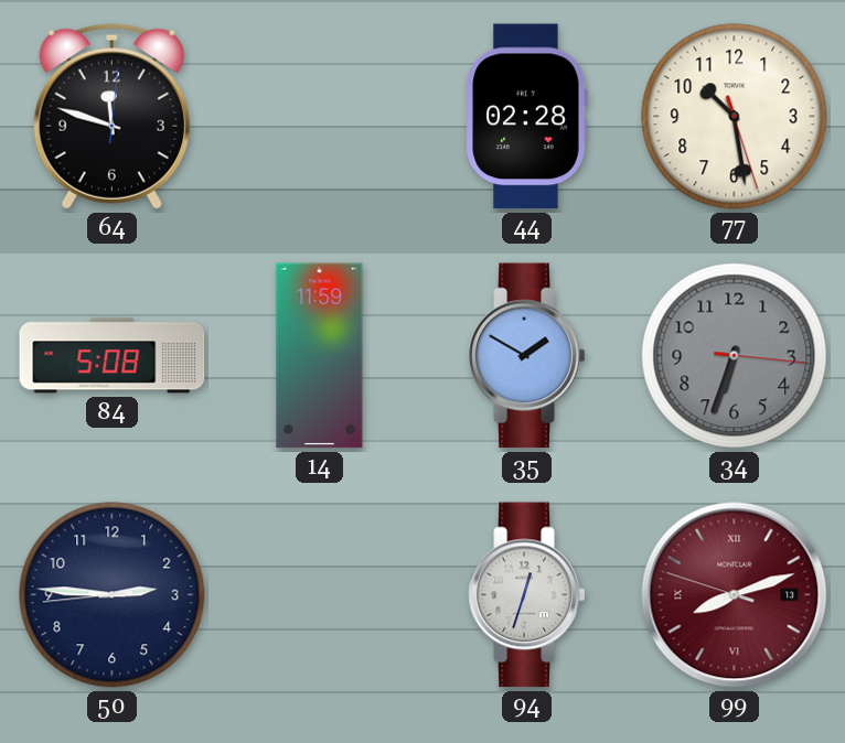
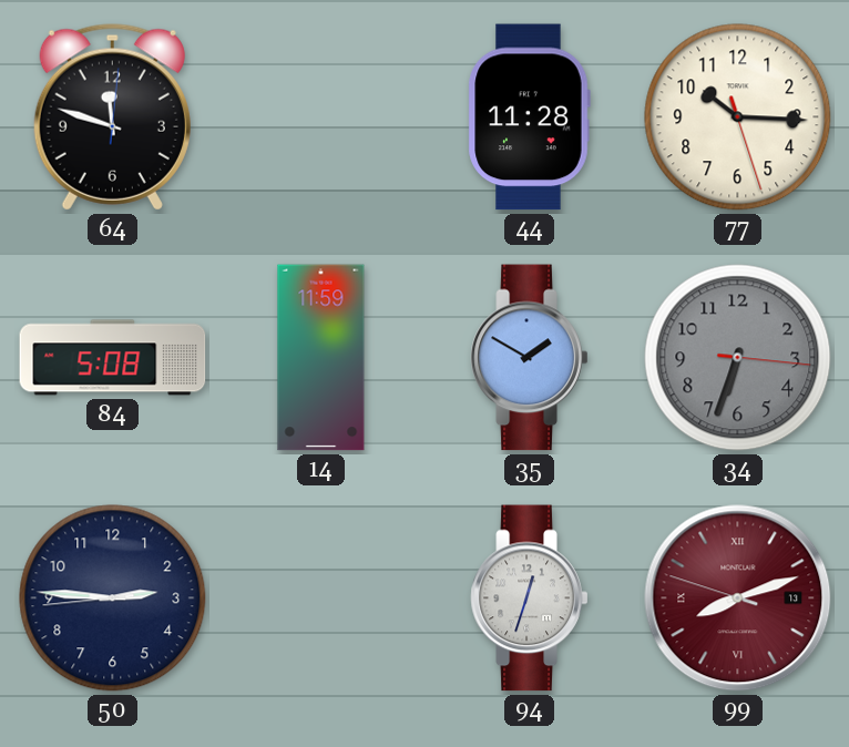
44: 02:28 -> 11:28 (529, 117)
77: 10:28 -> 10:15 (738, 117)
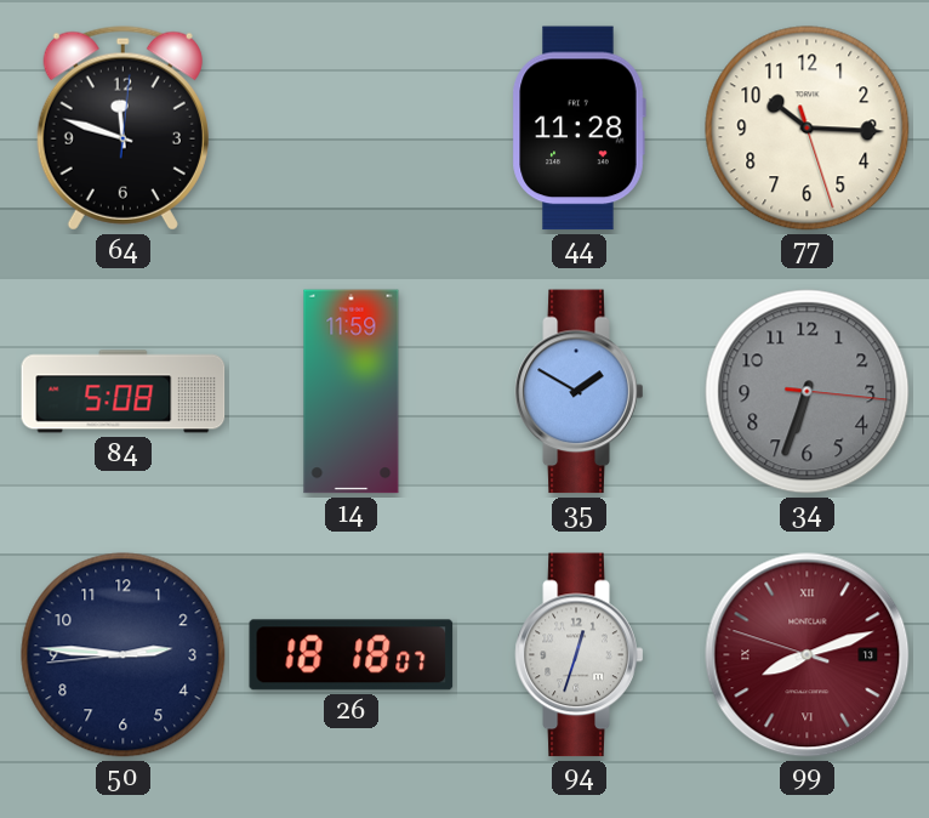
26: none -> 18:18 (352, 655)
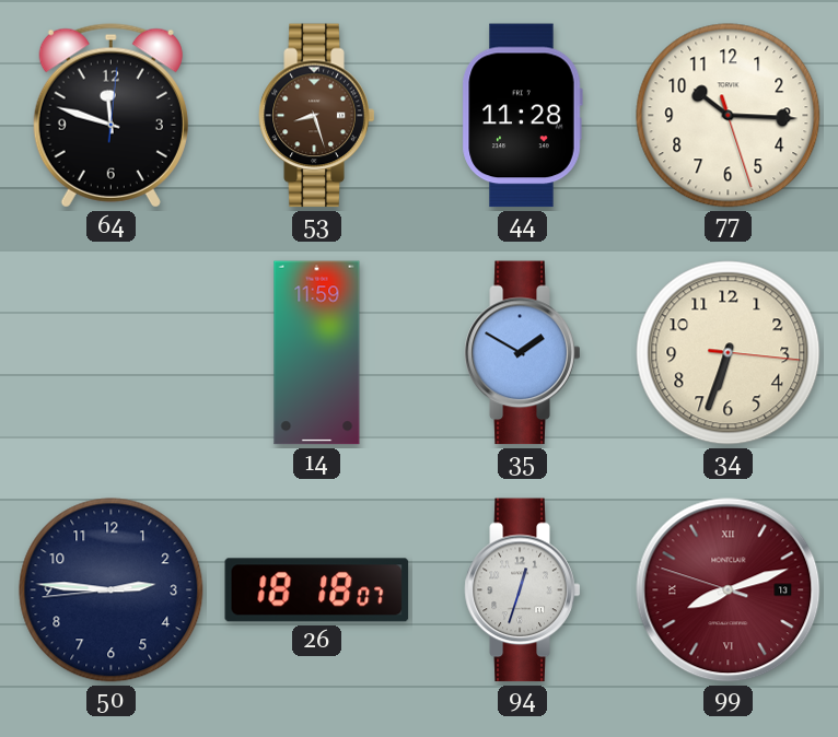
53: none -> 8:27 (317, 116)
84: 5:08 -> none (124, 392)
34 dial: grey -> cream (729, 353)
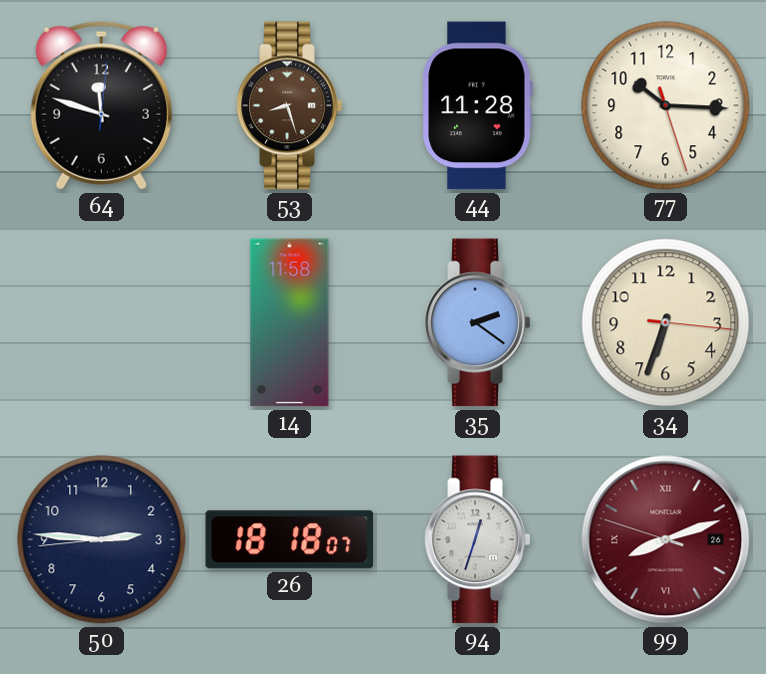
14: 11:59 -> 11:58 (290, 323)
35: 1:50 -> 2:21 (478, 323)
99 date: 13 -> 26 (666, 540)
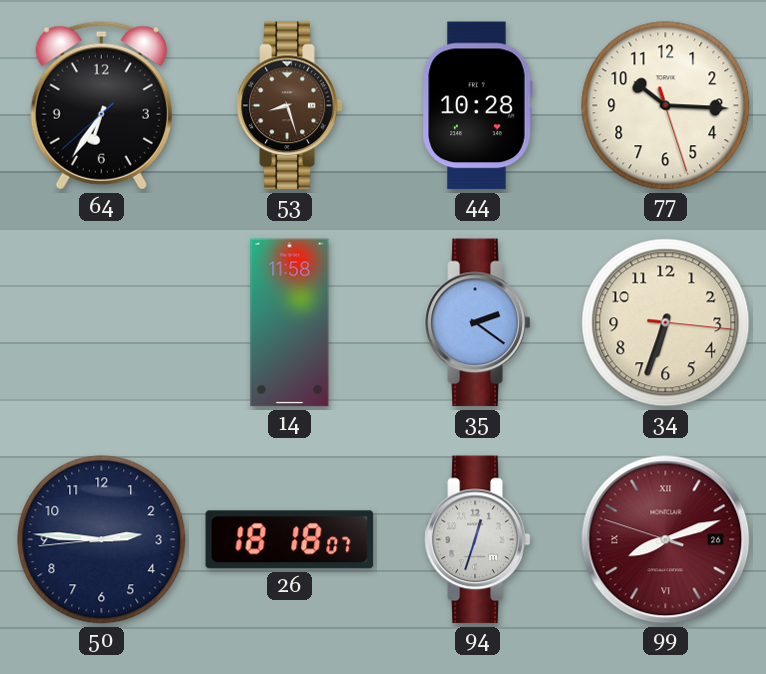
64: 11:48 -> 6:35 (101, 106)
44: 11:28 -> 10:28 (477, 106)
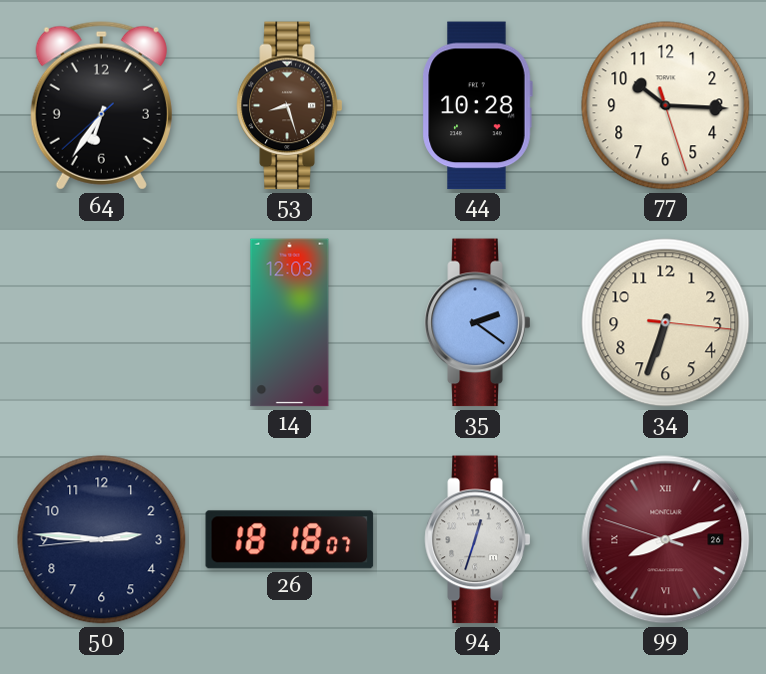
14: 11:58 -> 12:03 (290, 323)
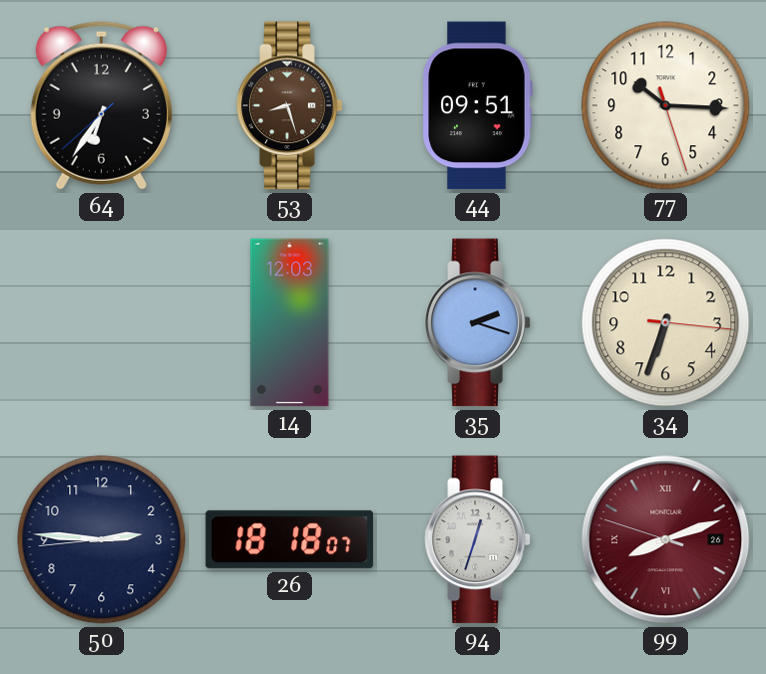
44: 10:28 -> 09:51 (477, 106)
35: 2:21 -> 2:18 (478, 323)
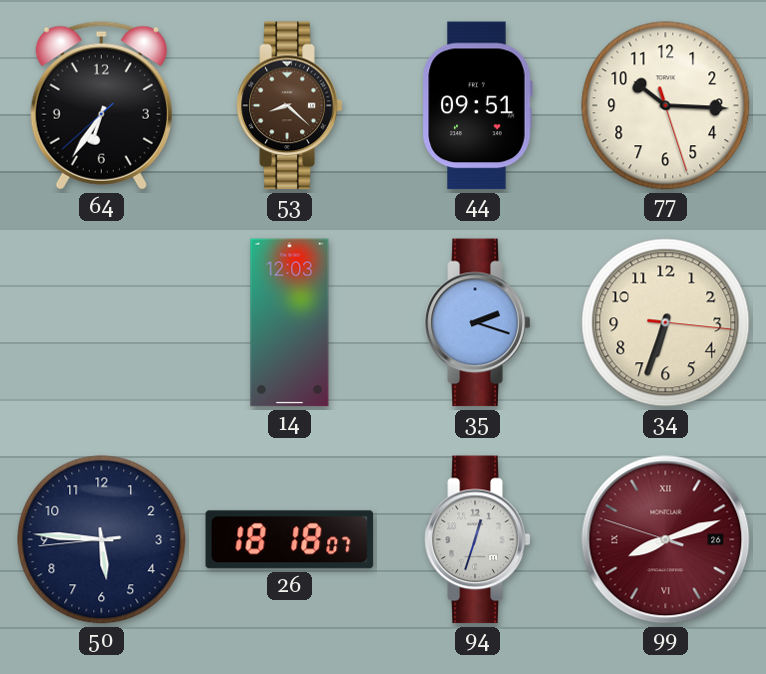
53: 8:27 -> 8:22 (290, 106)
50: 2:45 -> 5:45 (102, 540)
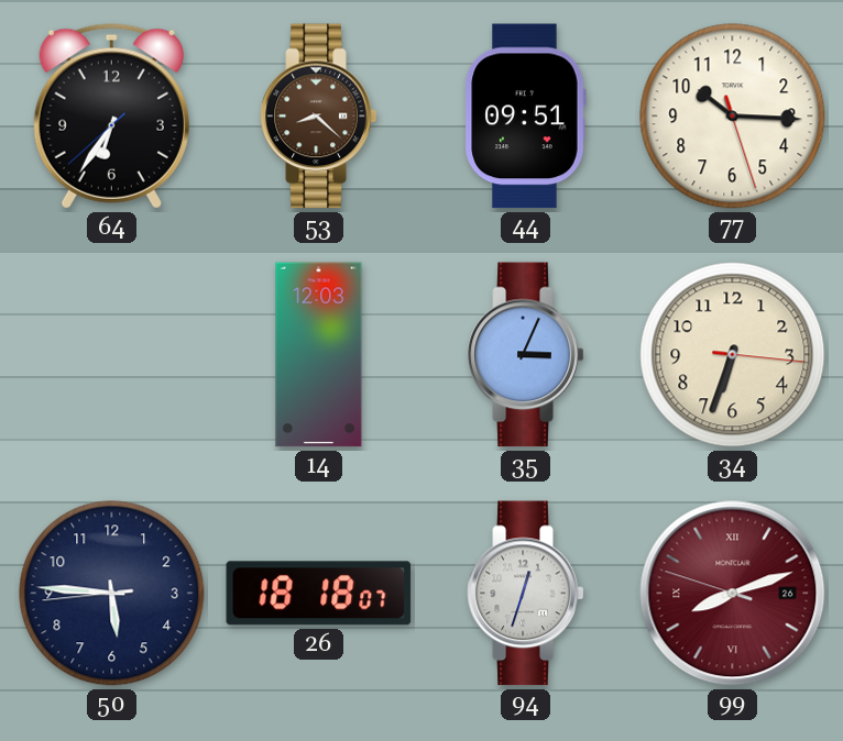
35: 2:18 -> 3:04 (526, 355)
